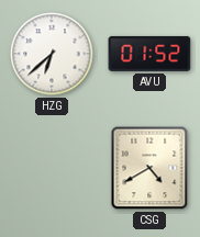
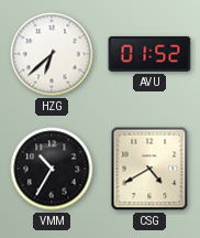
VMM: none -> 10:35 (52, 169)
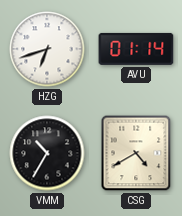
HZG: 6:38 -> 6:42 (47, 49)
AVU: 01:52 -> 01:14 (136, 49)
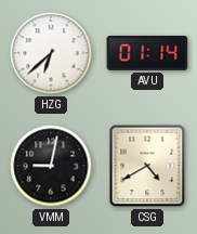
HZG: 6:42 -> 6:38 (51, 53)
VMM: 10:35 -> 9:02 (51, 166)
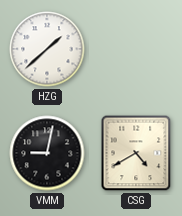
HZG: 6:38 -> 1:38 (47, 49)
AVU: 01:14 -> none (147, 53)
